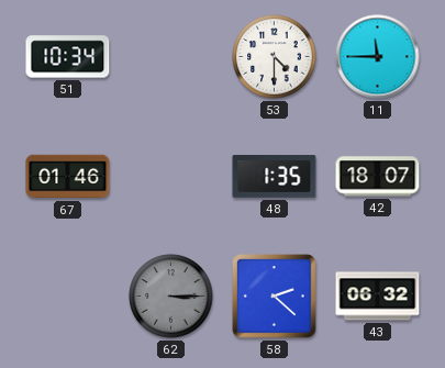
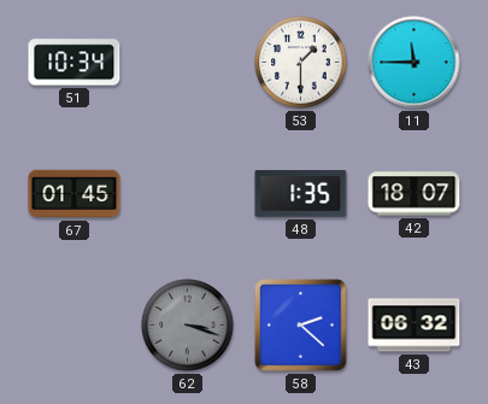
53: 4:30 -> 1:30 (301, 63)
67: 01:46 -> 01:45 (75, 194)
62: 3:15 -> 3:18 (188, 326)
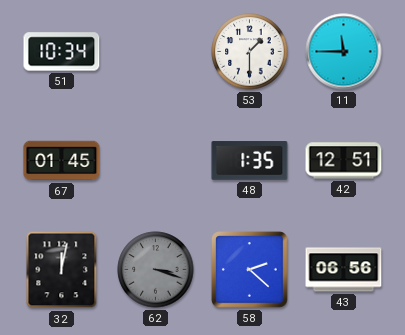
42: 18:07 -> 12:51 (344, 161)
32: none -> 12:02 (62, 270)
43: 06:32 -> 06:56 (344, 270)
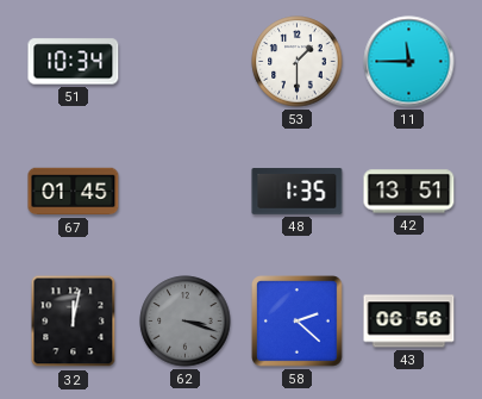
42: 12:51 -> 13:51 (409, 192)
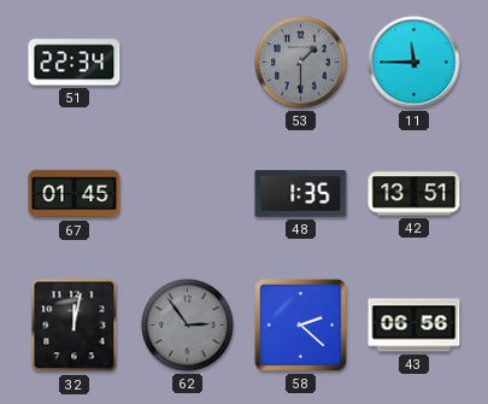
51: 10:34 -> 22:34 (75, 63)
53 dial: white -> grey (301, 63)
62: 3:18 -> 2:54 (188, 326)
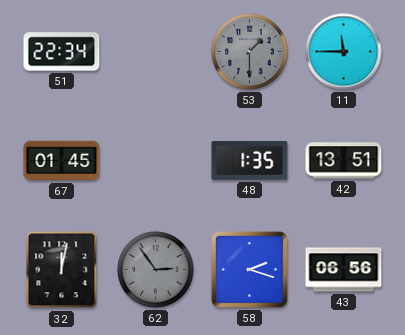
58: 2:22 -> 2:18 (250, 270)
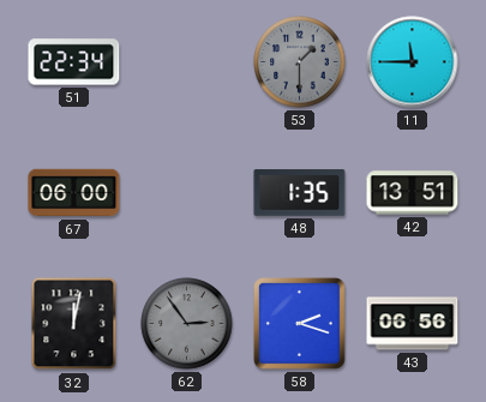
67: 01:45 -> 06:00 (74, 193)
